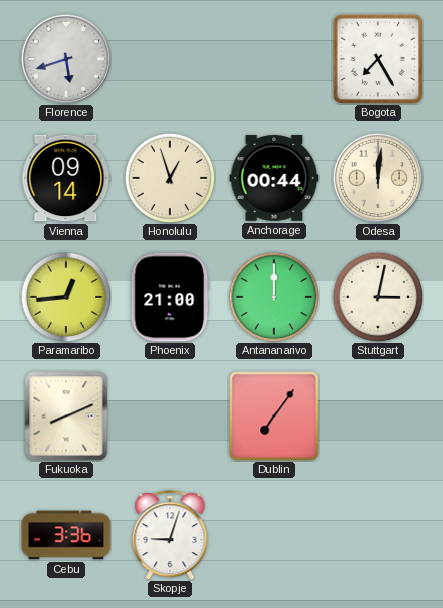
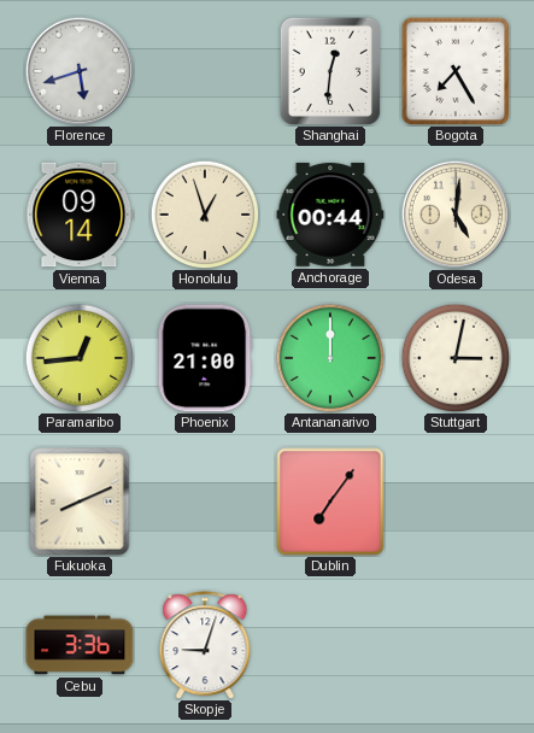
Shanghai: none -> 12:31 (330, 71)
Odesa: 12:01 -> 5:01 (456, 215)
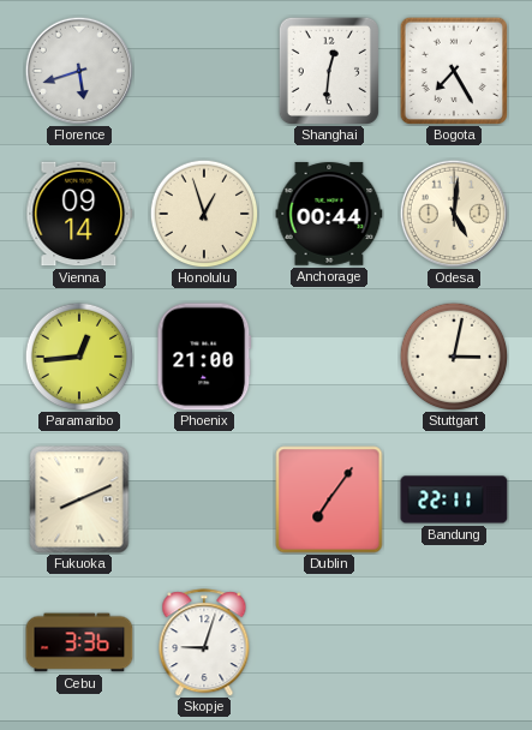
Antananarivo: 12:00 -> none (330, 358)
Bandung: none -> 22:11 (454, 499)
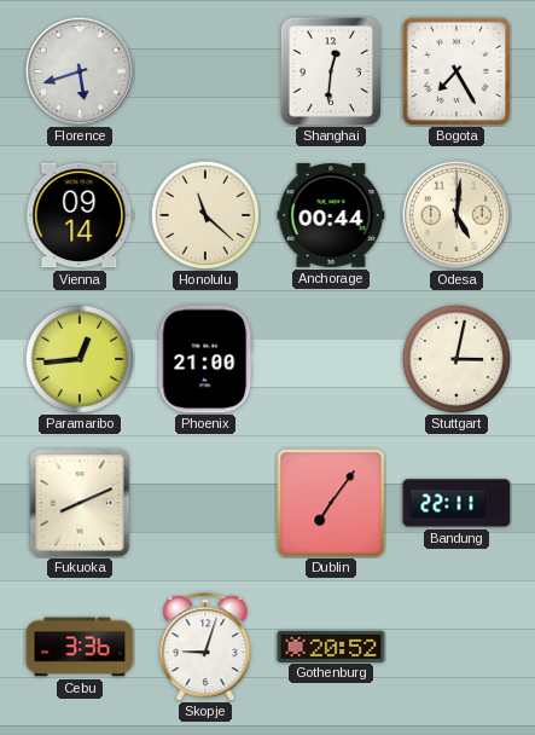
Honolulu: 12:57 -> 11:22 (205, 215)
Gothenburg: none -> 20:52 (331, 646)
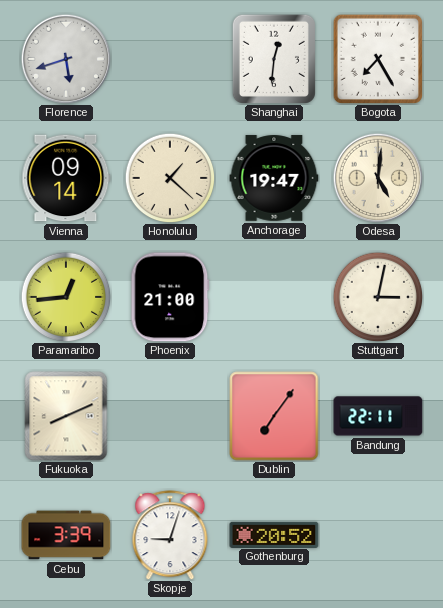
Honolulu: 11:22 -> 1:22 (170, 178)
Anchorage: 00:44 -> 19:47 (274, 178)
Cebu: 3:36 -> 3:39 (66, 535)
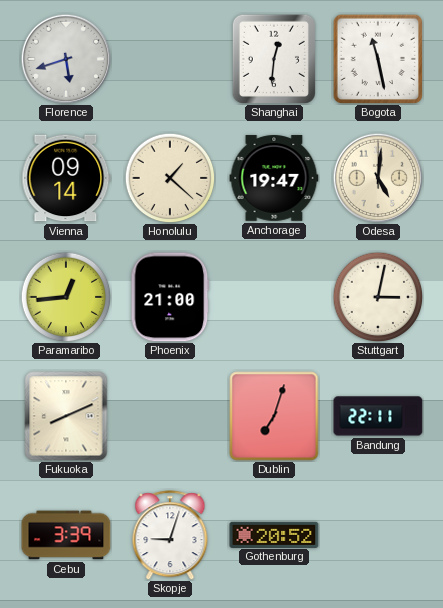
Bogota: 7:25 -> 11:28 (377, 58)
Dublin: 7:06 -> 7:03 (274, 416)
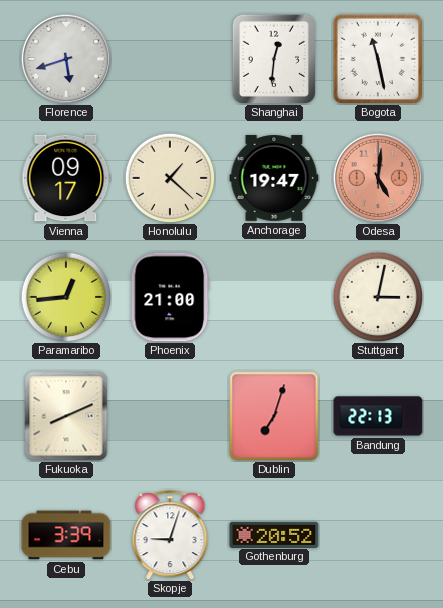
Vienna: 09:14 -> 09:17 (66, 178)
Odesa dial: cream -> salmon (378, 178)
Bandung: 22:11 -> 22:13 (378, 416)
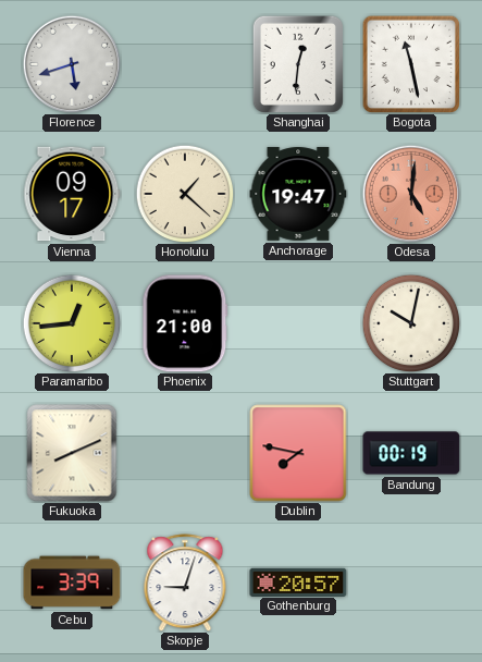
Stuttgart: 3:02 -> 10:02 (411, 323)
Dublin: 7:03 -> 7:47 (298, 453)
Bandung: 22:13 -> 00:19 (411, 453)
Gothenburg: 20:52 -> 20:57 (298, 581)
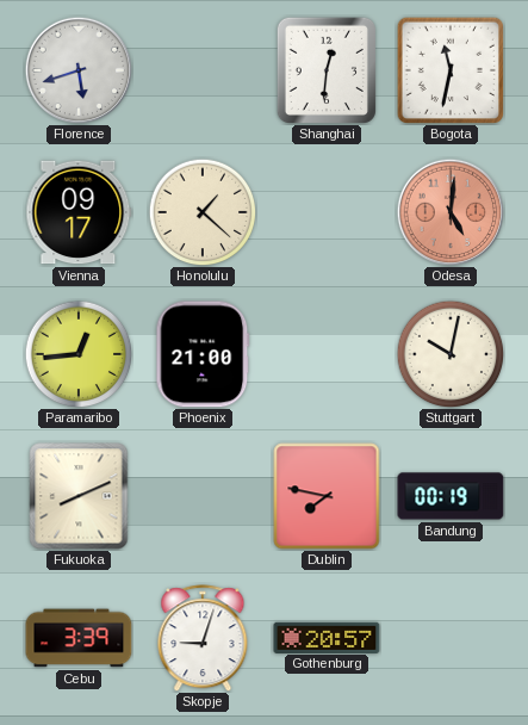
Bogota: 11:28 -> 11:32 (449, 69)
Anchorage: 19:47 -> none (298, 194)
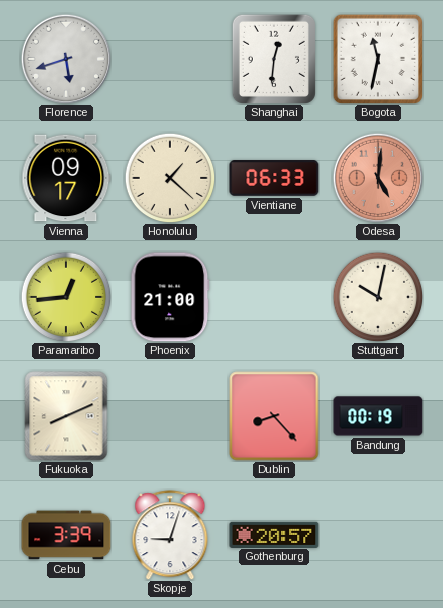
Vientiane: none -> 06:33 (274, 178)
Dublin: 7:47 -> 8:23 (274, 416)
